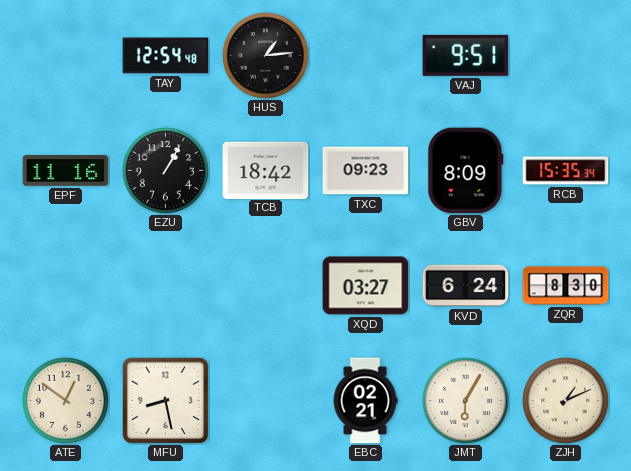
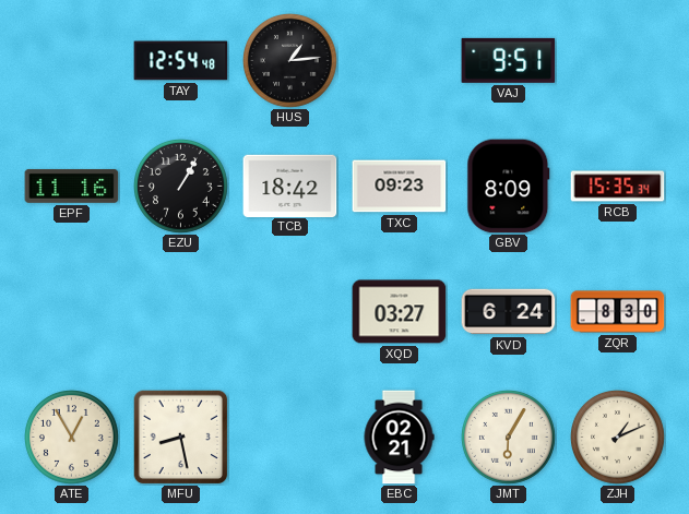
ATE: 12:51 -> 12:55 (72, 438)
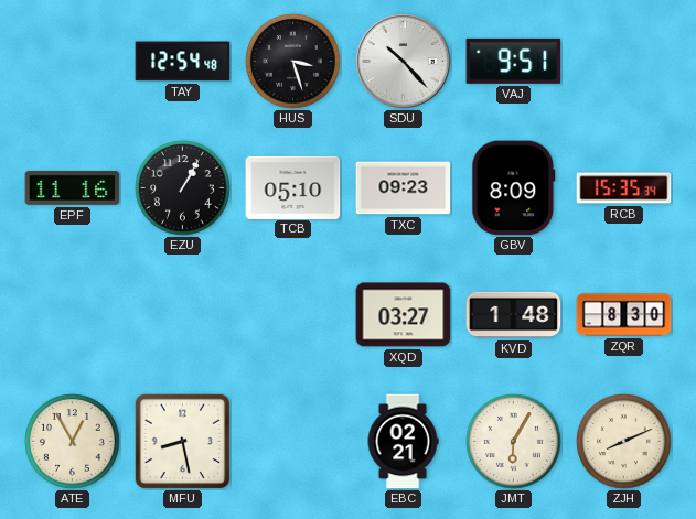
HUS: 1:14 -> 3:27 (293, 62)
SDU: none -> 10:23 (404, 62)
TCB: 18:42 -> 05:10 (293, 187)
KVD: 6:24 -> 1:48 (514, 315)
ZJH: 1:11 -> 8:11 (624, 442)
